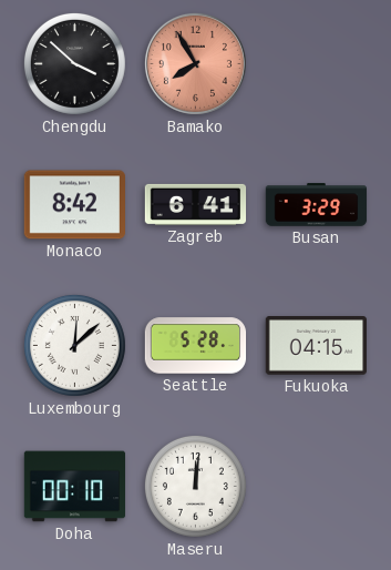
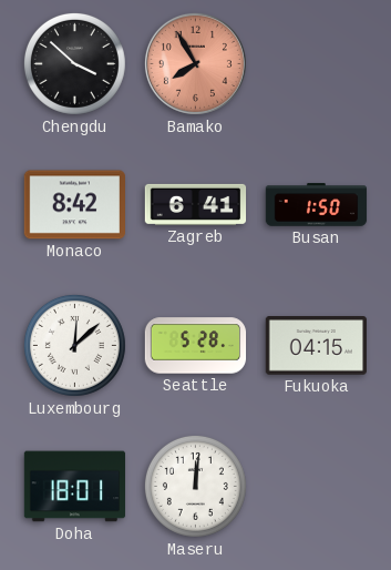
Busan: 3:29 -> 1:50 (317, 205)
Doha: 00:10 -> 18:01 (75, 487)
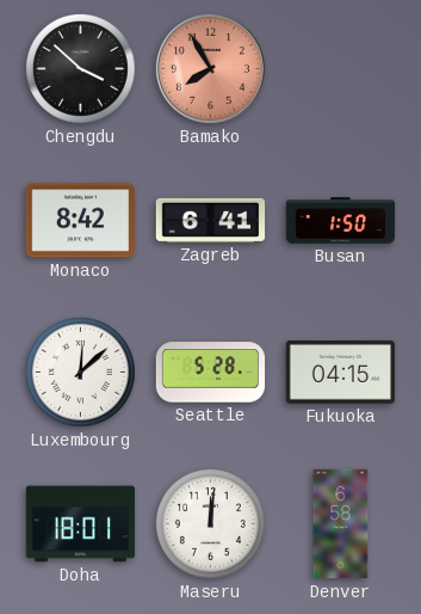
Denver: none -> 6:58 (341, 524)
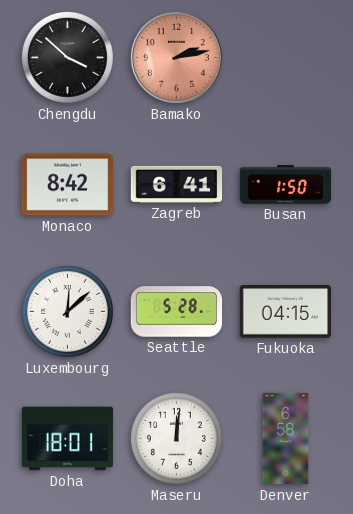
Bamako: 7:55 -> 2:13 (176, 57)
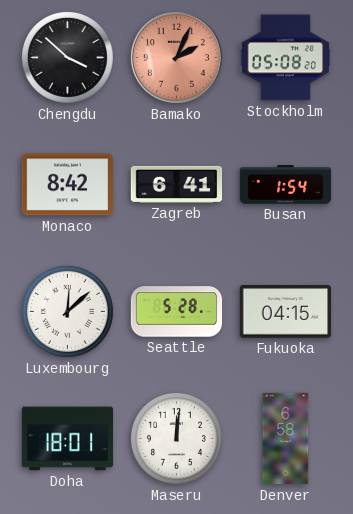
Bamako: 2:13 -> 2:04 (176, 57)
Stockholm: none -> 05:08 (286, 58)
Busan: 1:50 -> 1:54 (286, 185)
